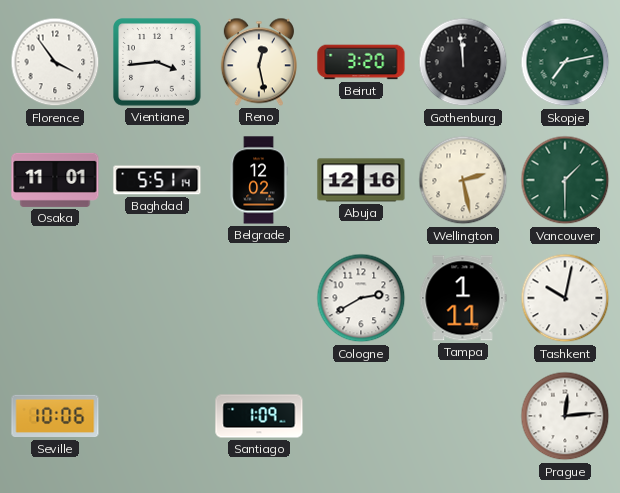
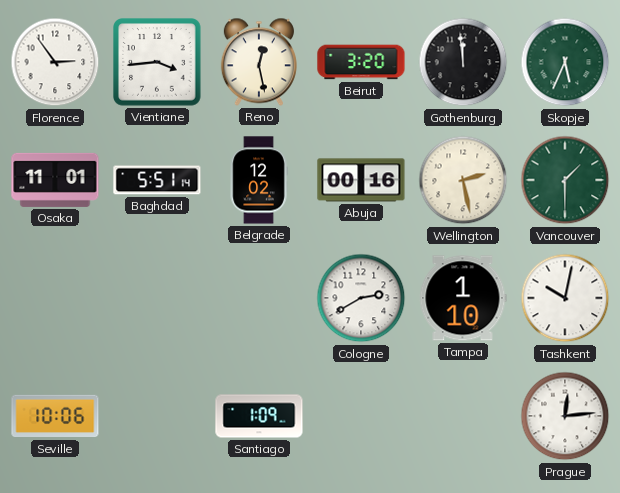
Florence: 3:54 -> 2:54 (55, 62)
Skopje: 7:13 -> 5:34 (565, 62)
Abuja: 12:16 -> 00:16 (361, 180)
Tampa: 1:11 -> 1:10 (463, 298)
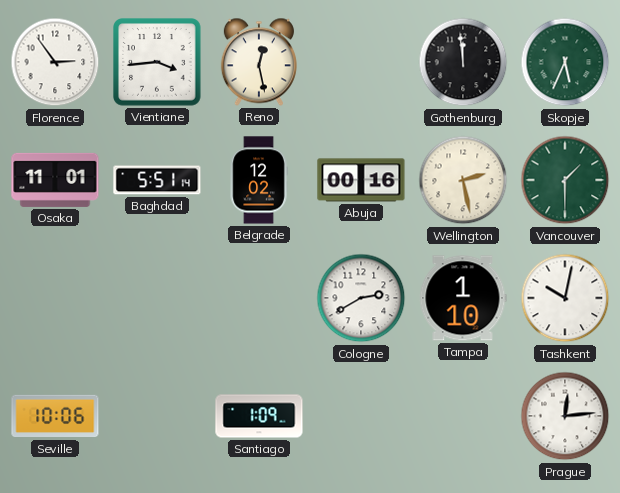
Beirut: 3:20 -> none (361, 62)
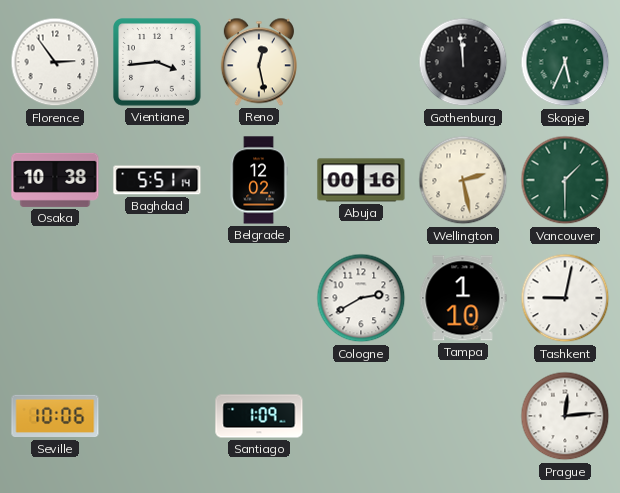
Osaka: 11:01 -> 10:38 (55, 180)
Tashkent: 10:02 -> 9:02 (565, 298)
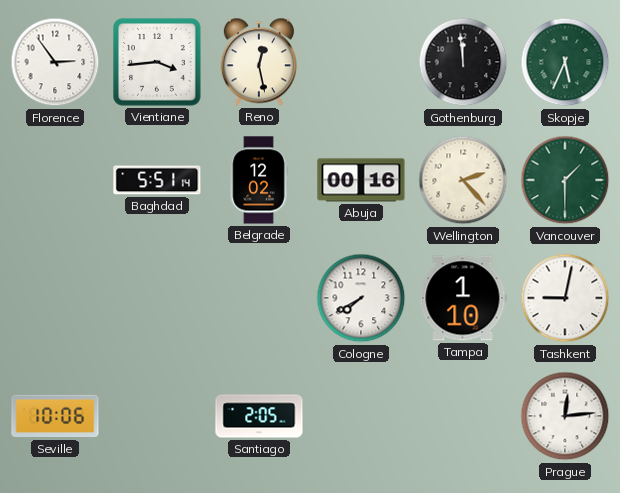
Osaka: 10:38 -> none (55, 180)
Wellington: 2:28 -> 2:23 (463, 180)
Cologne: 2:40 -> 7:40 (361, 298)
Santiago: 1:09 -> 2:05 (259, 416)
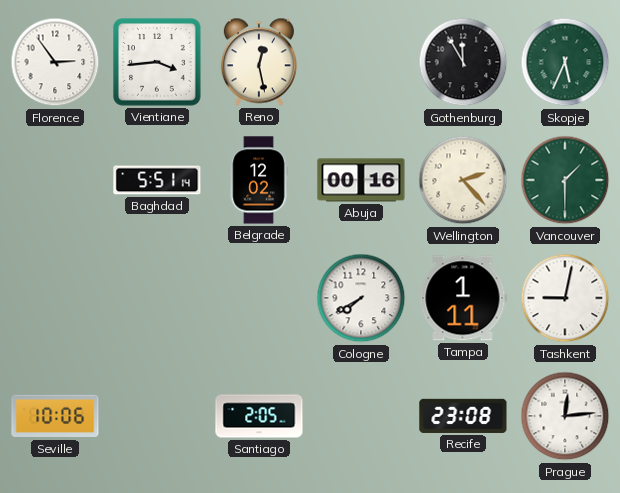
Gothenburg: 11:59 -> 11:55 (463, 62)
Tampa: 1:10 -> 1:11 (463, 298)
Recife: none -> 23:08 (463, 416)
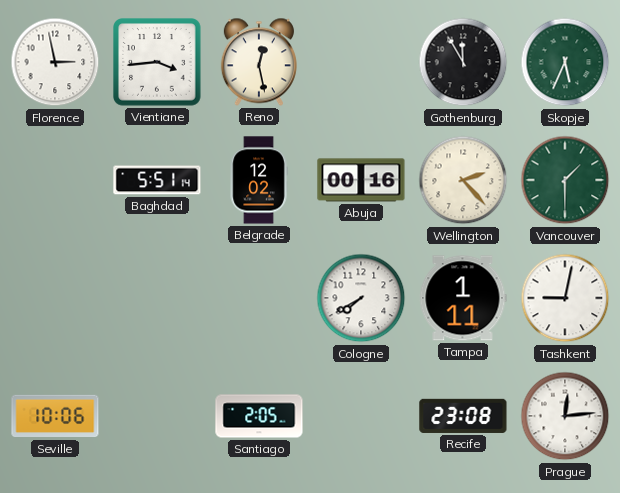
Florence: 2:54 -> 2:58 (55, 62)
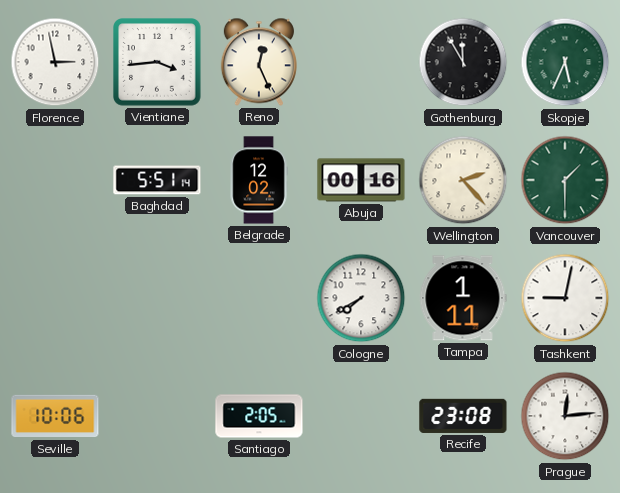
Reno: 12:28 -> 12:26 (259, 62)
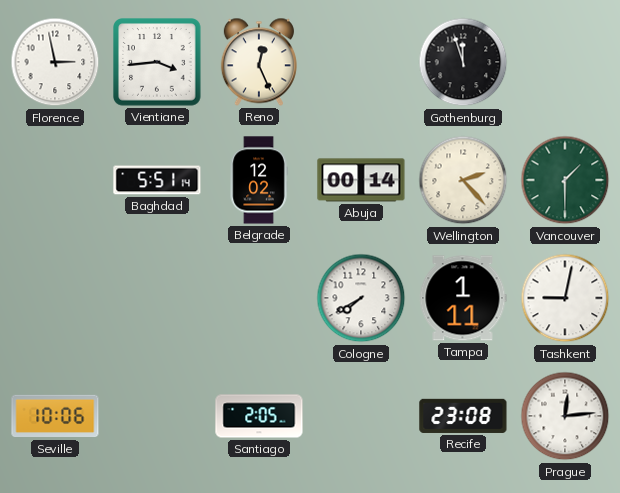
Gothenburg: 11:55 -> 11:57 (463, 62)
Skopje: 5:34 -> none (565, 62)
Abuja: 00:16 -> 00:14 (361, 180)
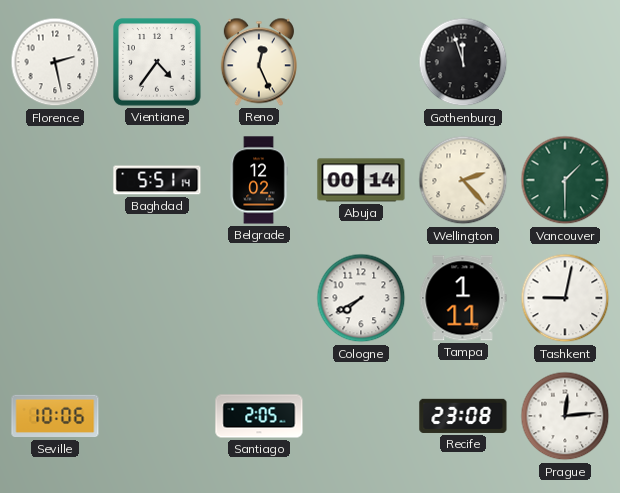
Florence: 2:58 -> 2:28 (55, 62)
Vientiane: 3:44 -> 4:36 (158, 63)
